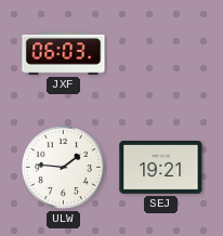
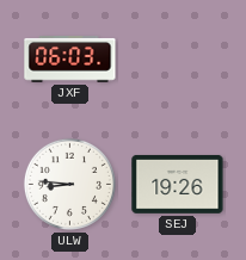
ULW: 1:46 -> 8:46 (69, 184)
SEJ: 19:21 -> 19:26 (178, 184)
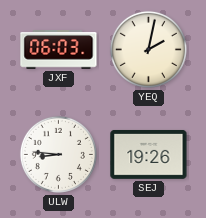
YEQ: none -> 2:02 (148, 49)
